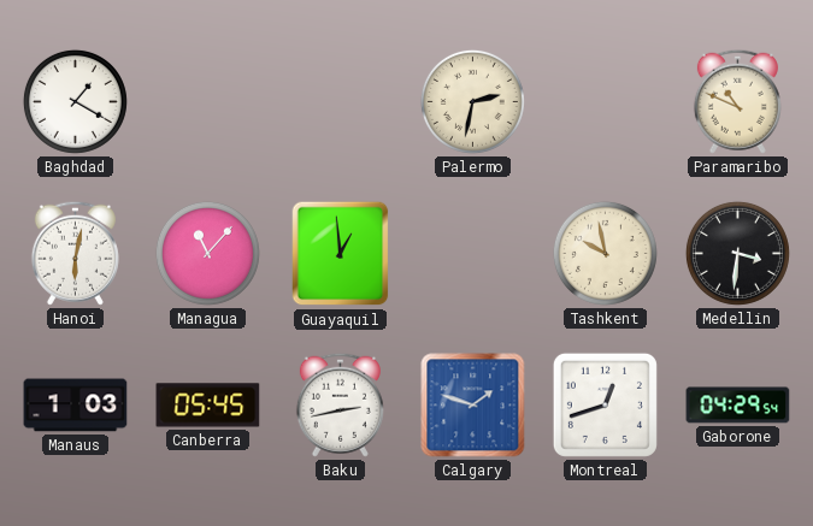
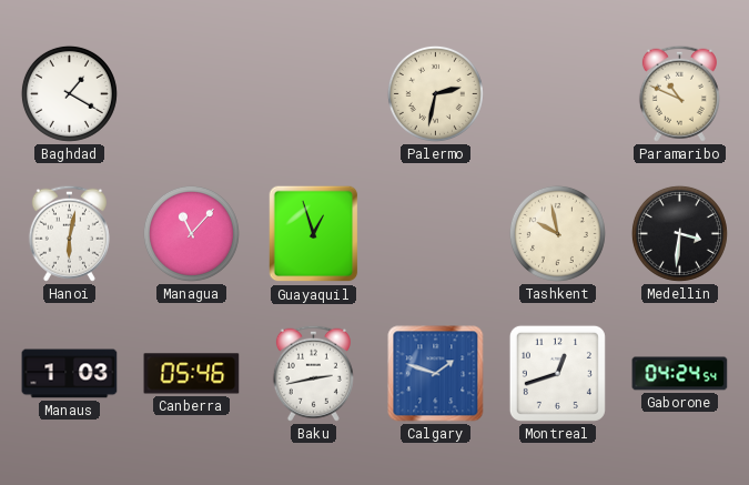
Guayaquil: 12:59 -> 12:57 (314, 234)
Canberra: 05:45 -> 05:46 (192, 374)
Gaborone: 04:29 -> 04:24 (680, 374)
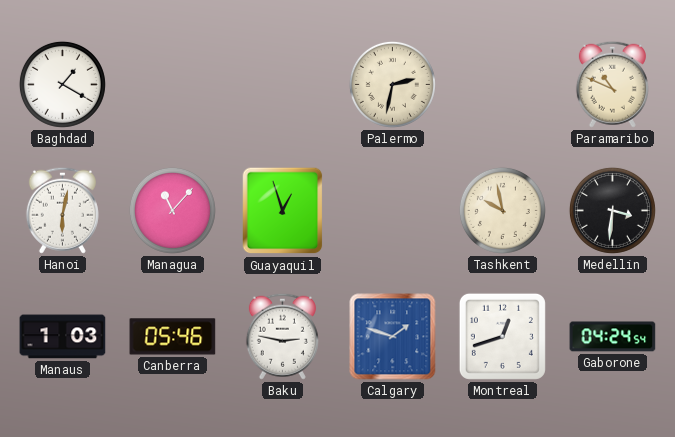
Baku: 2:43 -> 2:47 (282, 336)
